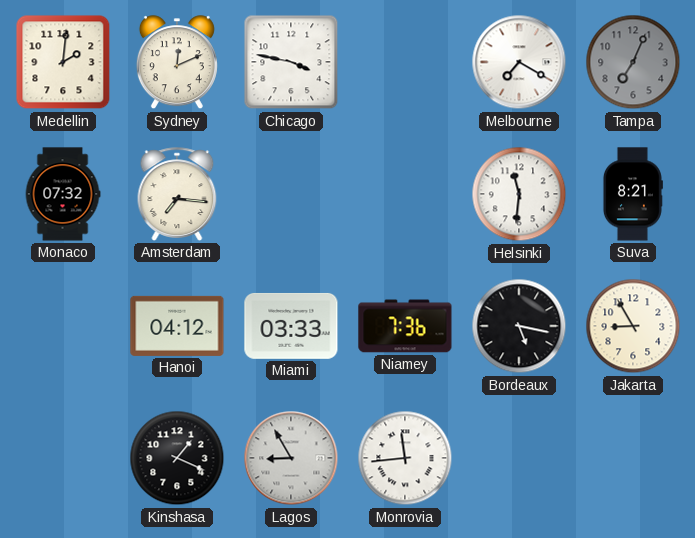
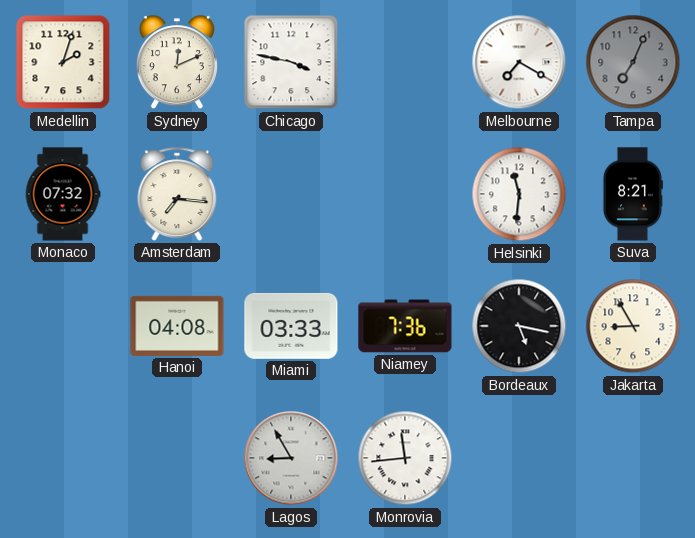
Medellin: 2:01 -> 2:03 (63, 62)
Hanoi: 04:12 -> 04:08 (177, 326)
Kinshasa: 1:19 -> none (177, 458)
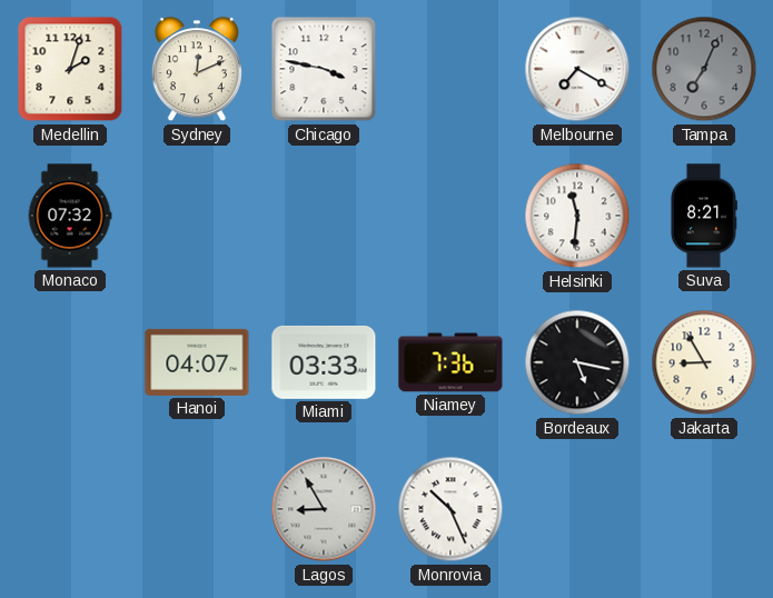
Amsterdam: 7:16 -> none (177, 194)
Hanoi: 04:08 -> 04:07 (197, 362)
Monrovia: 11:44 -> 10:26 (450, 509)
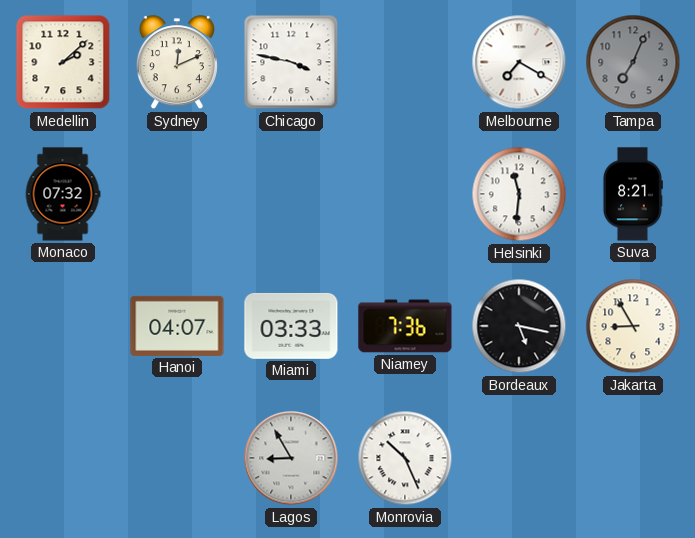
Medellin: 2:03 -> 2:08 (63, 62)
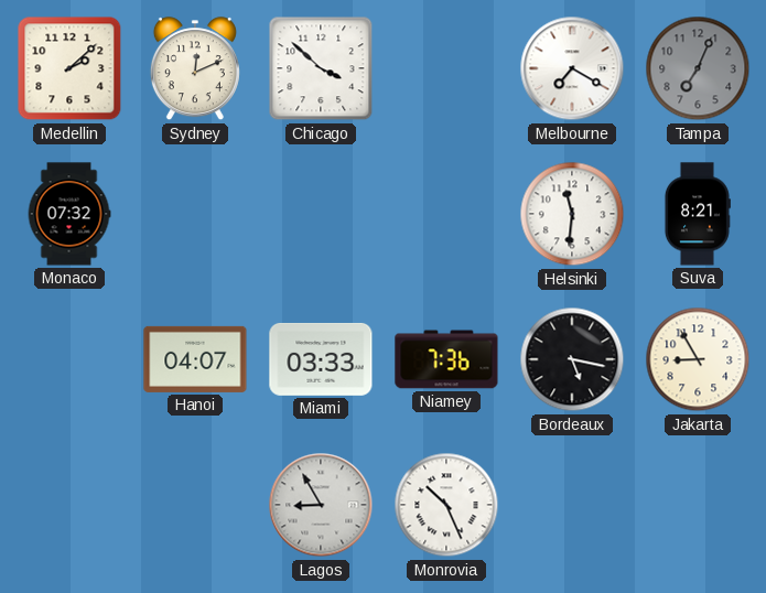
Chicago: 3:47 -> 3:52 (321, 68)
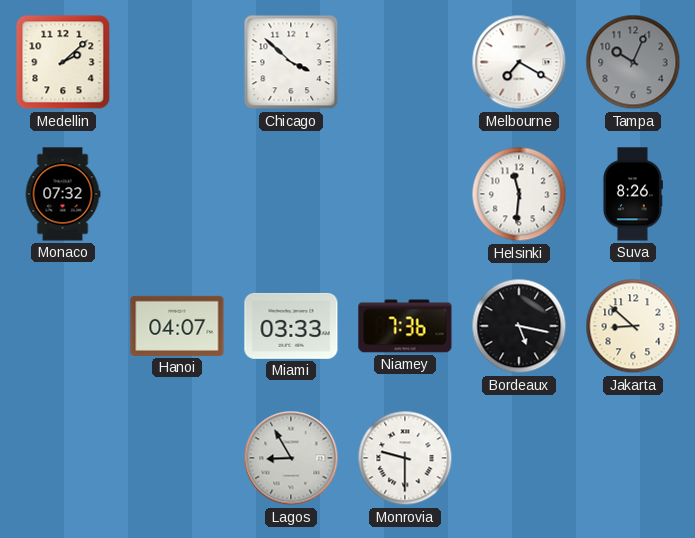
Sydney: 12:11 -> none (195, 69)
Tampa: 7:04 -> 10:04 (633, 62)
Suva: 8:21 -> 8:26 (632, 194)
Jakarta: 8:55 -> 8:52 (633, 326)
Monrovia: 10:26 -> 9:30 (405, 458)
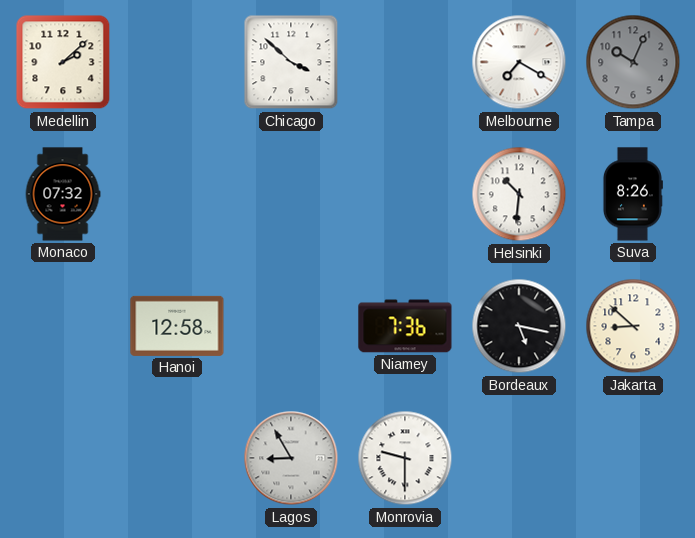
Helsinki: 11:31 -> 10:31 (519, 194)
Hanoi: 04:07 -> 12:58 (177, 326)
Miami: 03:33 -> none (291, 326)
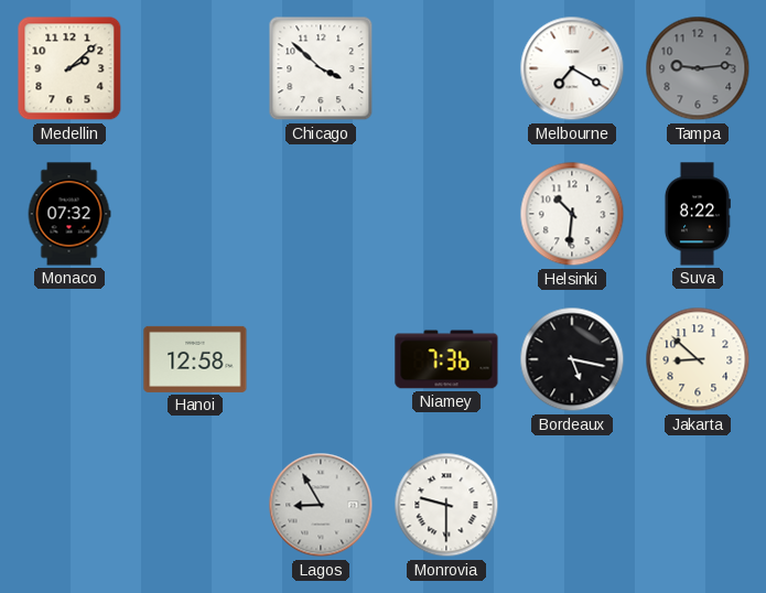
Tampa: 10:04 -> 9:14 (698, 68)
Suva: 8:26 -> 8:22 (697, 214)
